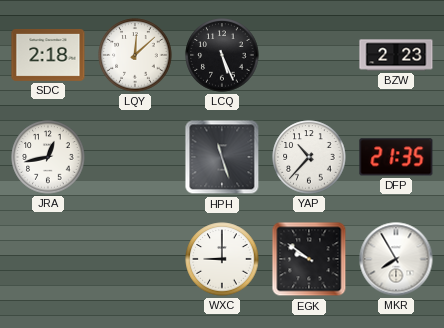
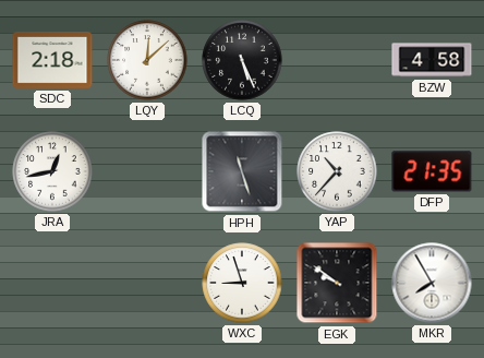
BZW: 2:23 -> 4:58 (432, 60)
WXC: 9:00 -> 8:57 (242, 283)
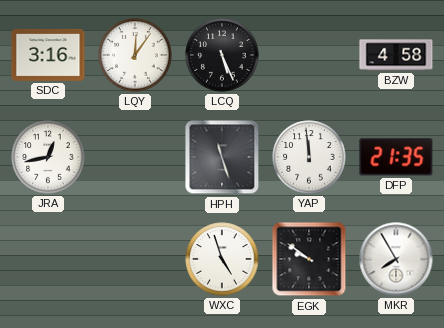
SDC: 2:18 -> 3:16 (48, 56)
LQY: 12:08 -> 12:06 (135, 55)
YAP: 10:37 -> 11:59 (309, 157)
WXC: 8:57 -> 4:57 (222, 259)
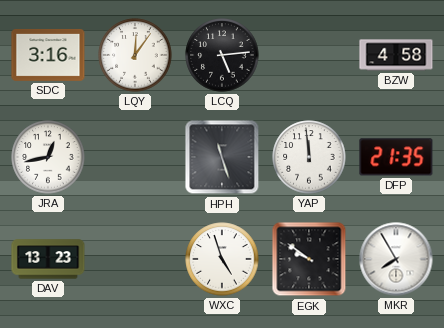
LCQ: 5:26 -> 5:14 (222, 55)
DAV: none -> 13:23 (48, 259)
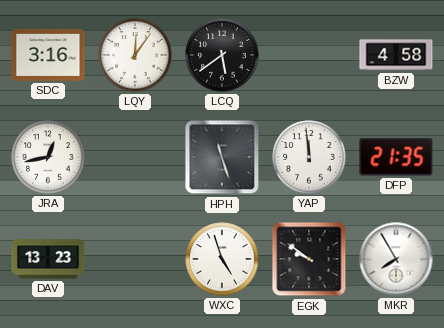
LCQ: 5:14 -> 5:39 (222, 55)
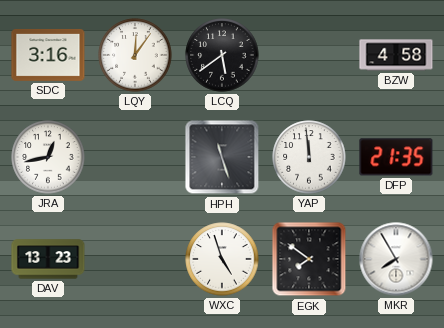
EGK: 9:51 -> 7:51 (309, 259)
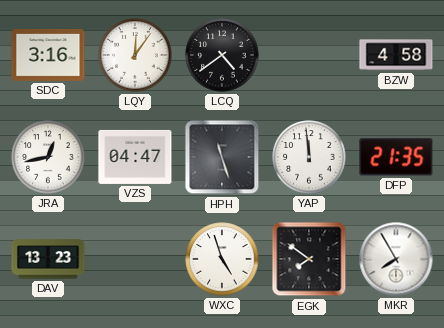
LCQ: 5:39 -> 4:39 (222, 55)
VZS: none -> 04:47 (135, 157)
